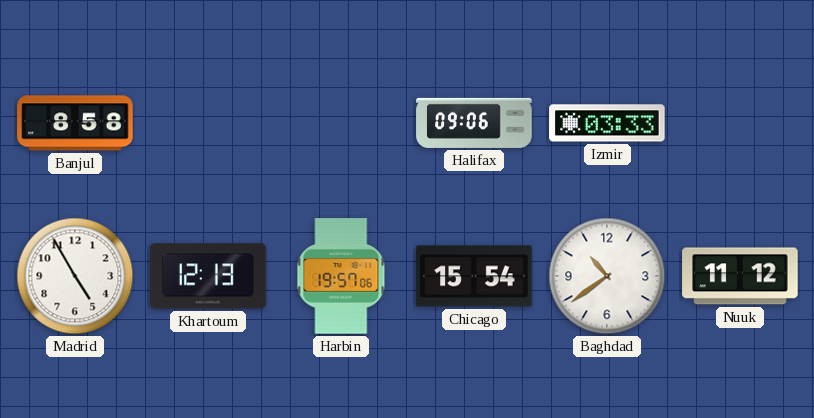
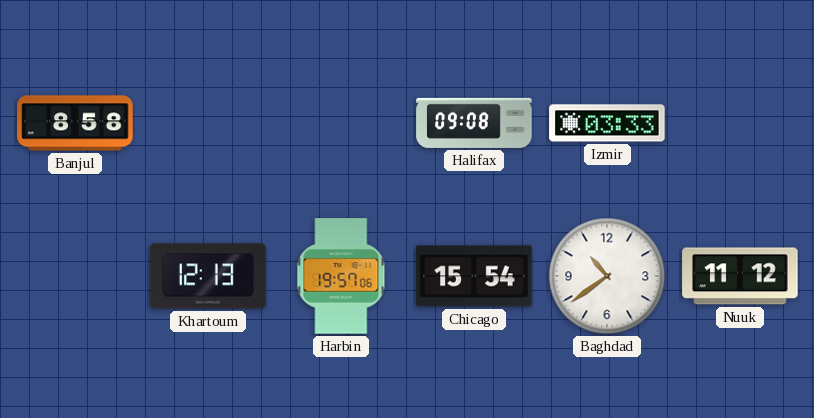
Halifax: 09:06 -> 09:08 (474, 123)
Madrid: 4:55 -> none (75, 276)
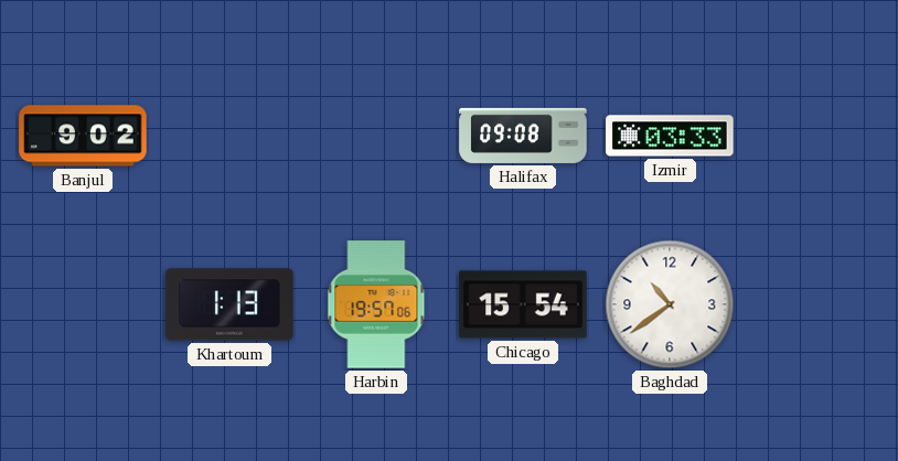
Banjul: 8:58 -> 9:02 (83, 136)
Khartoum: 12:13 -> 1:13 (229, 304)
Nuuk: 11:12 -> none (740, 276)
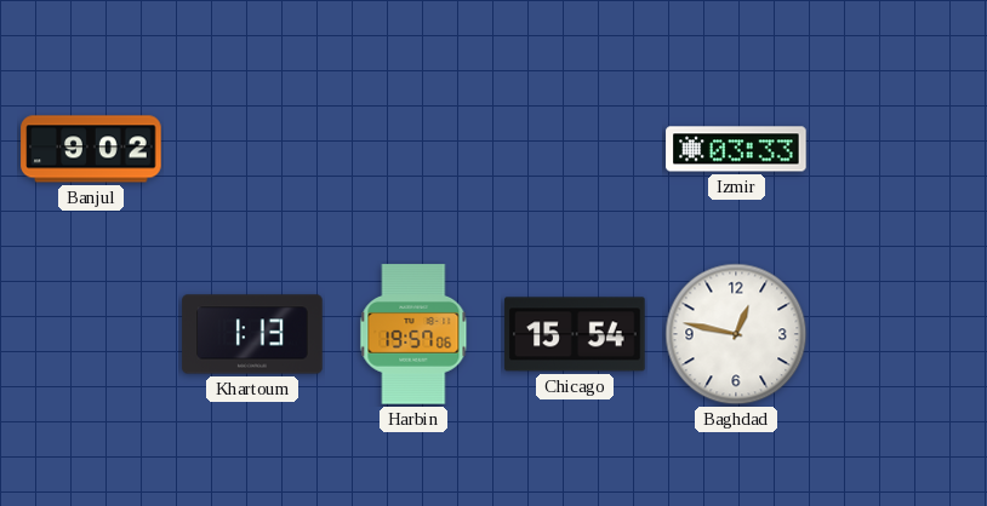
Halifax: 09:08 -> none (523, 136)
Baghdad: 10:39 -> 12:47 (736, 334)
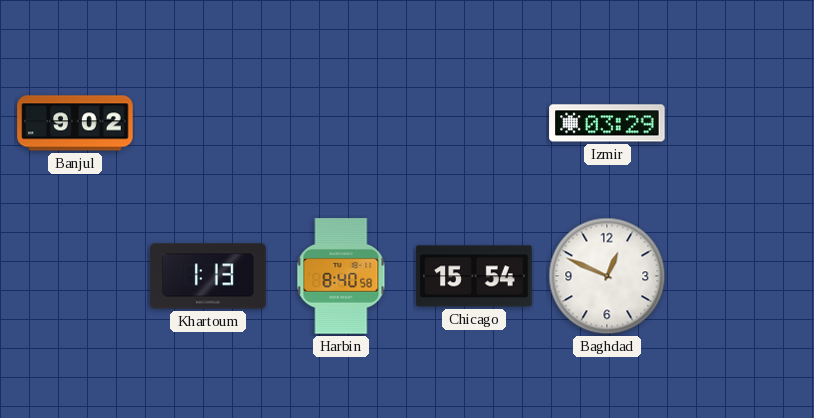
Izmir: 03:33 -> 03:29 (607, 123)
Harbin: 19:57 -> 8:40 (341, 276)
Baghdad: 12:47 -> 12:49 (607, 276)
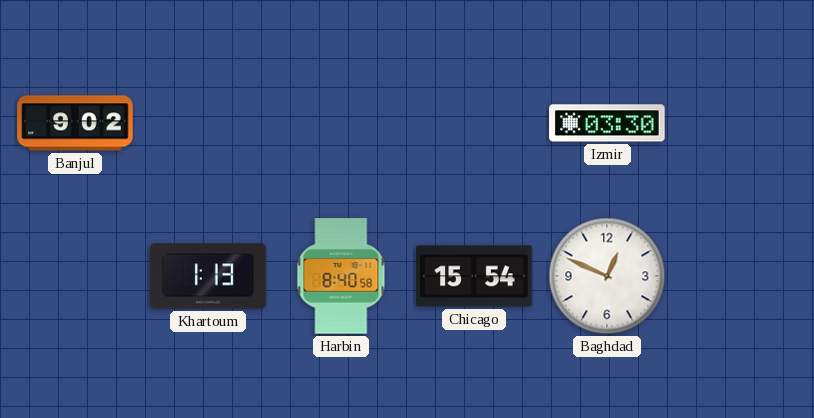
Izmir: 03:29 -> 03:30 (607, 123)
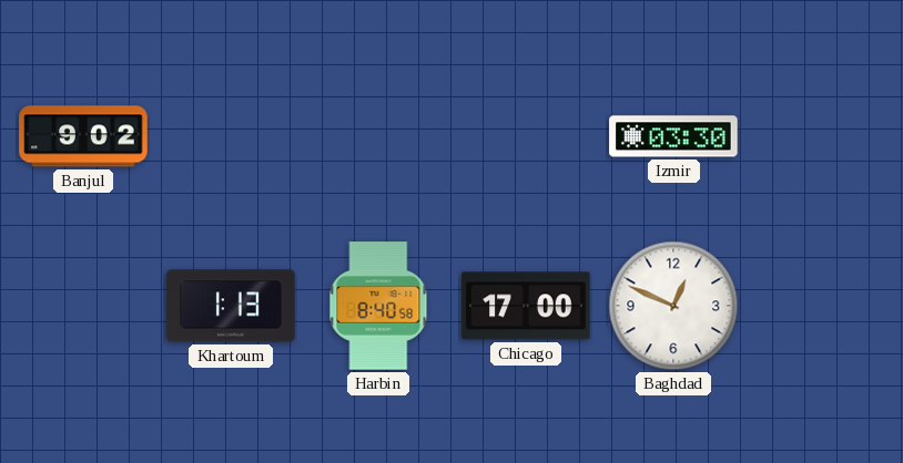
Chicago: 15:54 -> 17:00 (526, 306)
